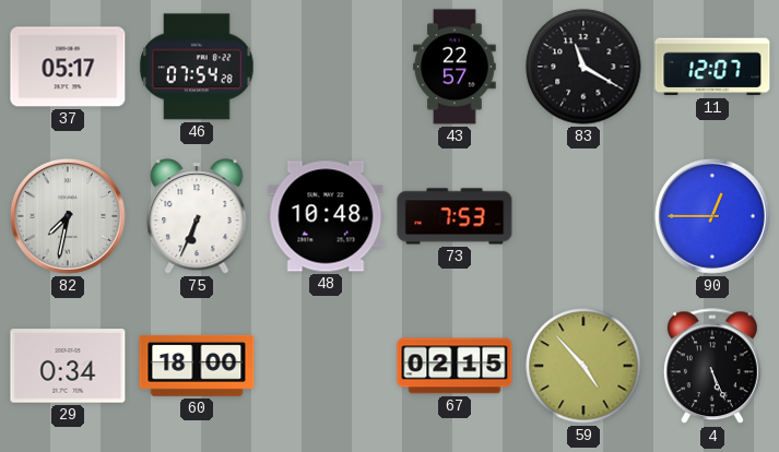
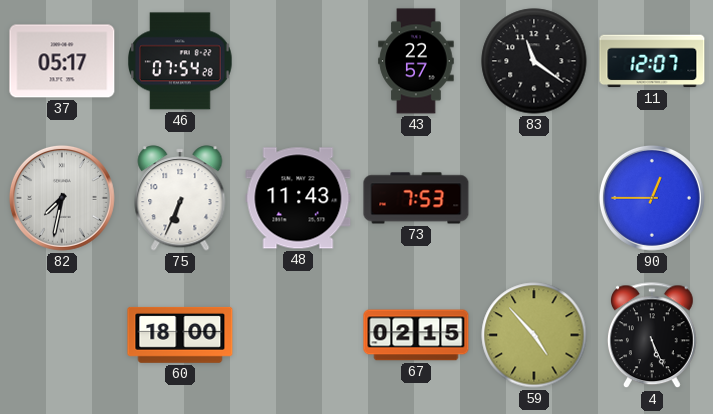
83: 11:20 -> 11:21 (534, 61)
48: 10:48 -> 11:43 (298, 198)
29: 0:34 -> none (68, 366)
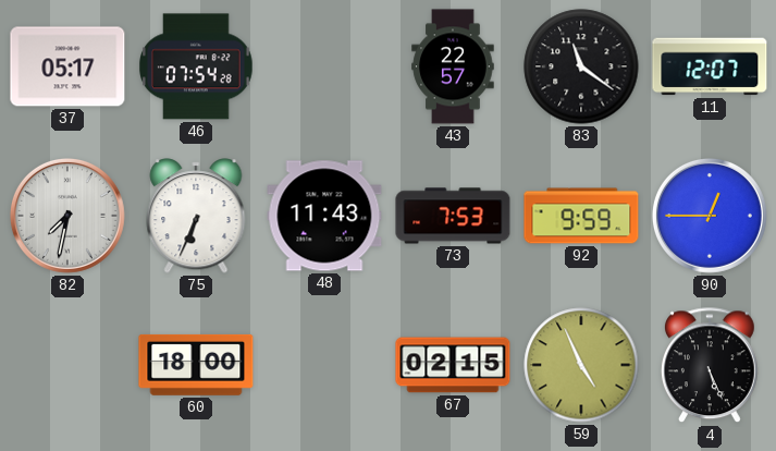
92: none -> 9:59 (581, 216)
59: 4:53 -> 4:56 (581, 365)
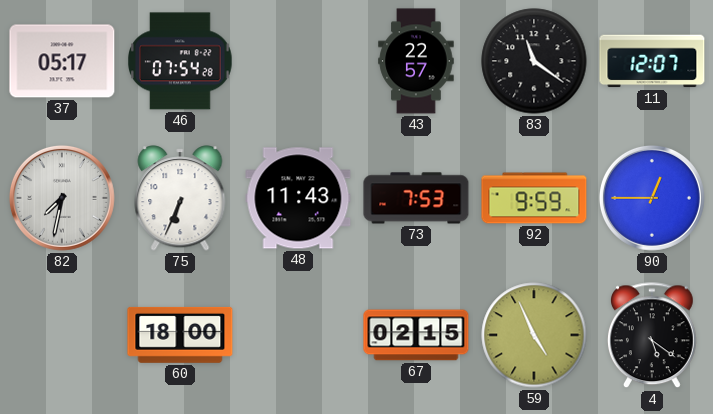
4: 5:26 -> 5:21 (652, 336)
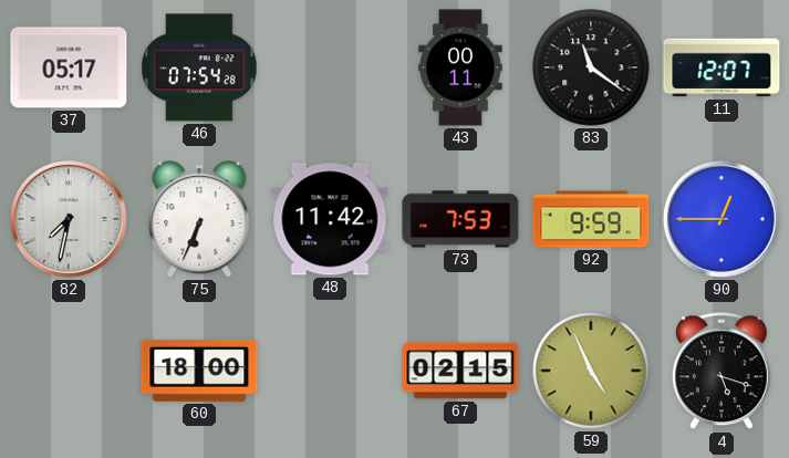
43: 22:57 -> 00:11 (460, 67)
48: 11:43 -> 11:42 (330, 219)
4: 5:21 -> 5:18 (721, 372)
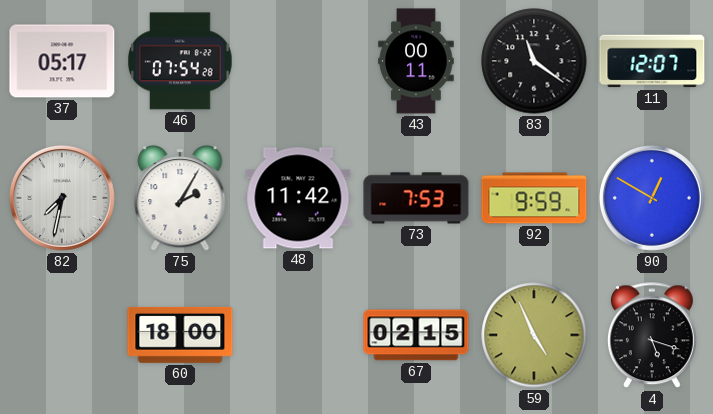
75: 6:34 -> 2:05 (180, 198)
90: 12:45 -> 12:50 (652, 198)
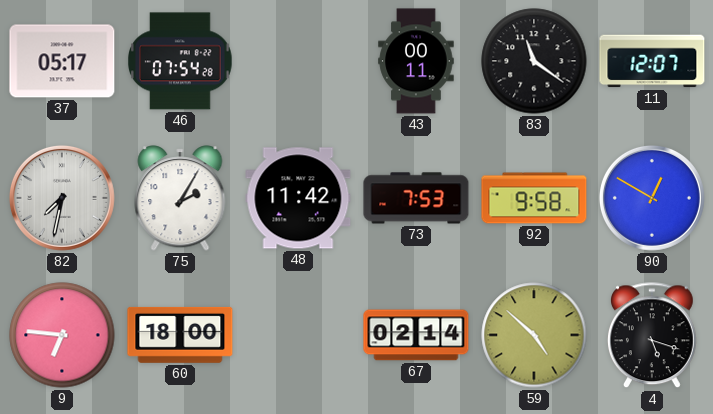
92: 9:59 -> 9:58 (534, 198)
9: none -> 6:46 (62, 335)
67: 02:15 -> 02:14 (416, 335)
59: 4:56 -> 4:52 (534, 335)
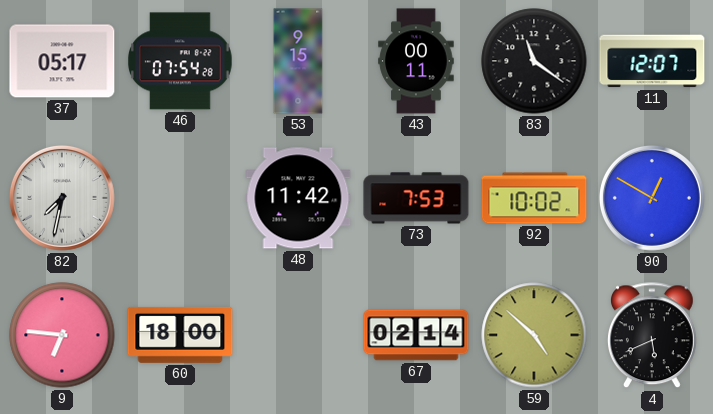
53: none -> 9:15 (298, 61)
75: 2:05 -> none (180, 198)
92: 9:58 -> 10:02 (534, 198)
4: 5:18 -> 5:41 (652, 336)
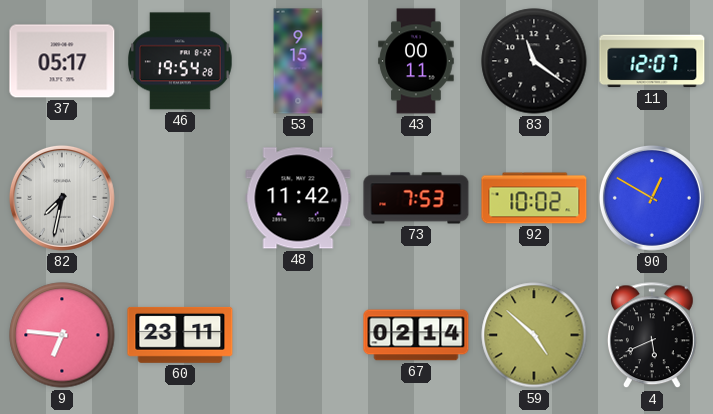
46: 07:54 -> 19:54 (181, 61)
60: 18:00 -> 23:11 (180, 335)
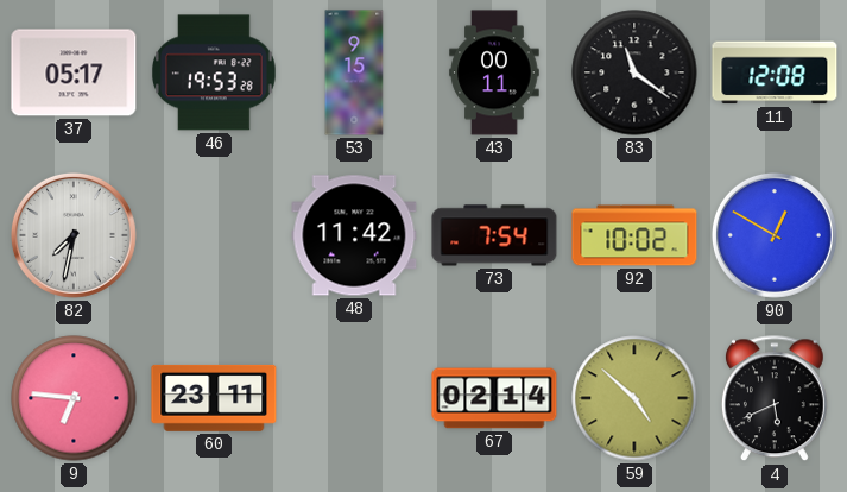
46: 19:54 -> 19:53 (215, 72)
11: 12:07 -> 12:08 (775, 72)
73: 7:53 -> 7:54 (494, 235)
